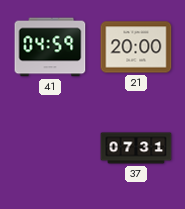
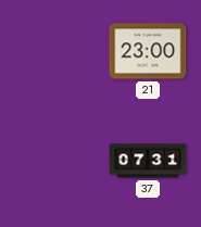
41: 04:59 -> none (50, 47)
21: 20:00 -> 23:00 (148, 51)
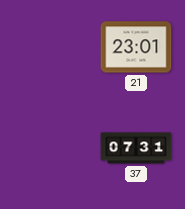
21: 23:00 -> 23:01 (136, 47)
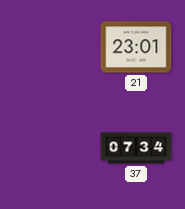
37: 07:31 -> 07:34 (136, 148)
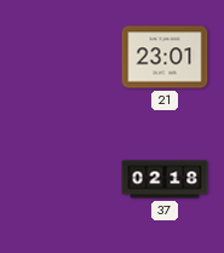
37: 07:34 -> 02:18 (165, 179)
